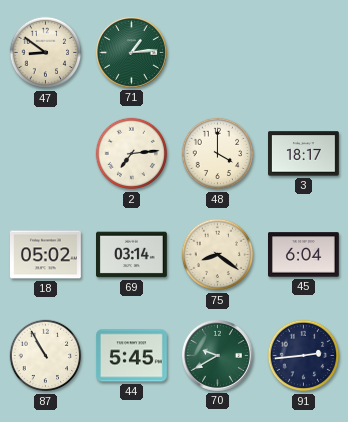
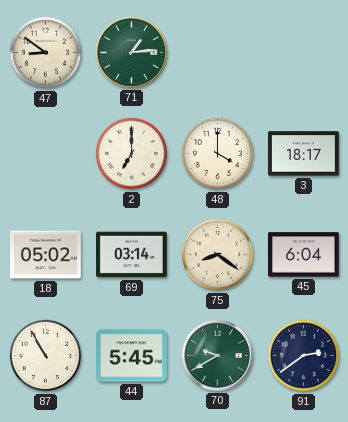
2: 7:14 -> 7:00 (132, 154)
91: 2:44 -> 2:39 (304, 356)
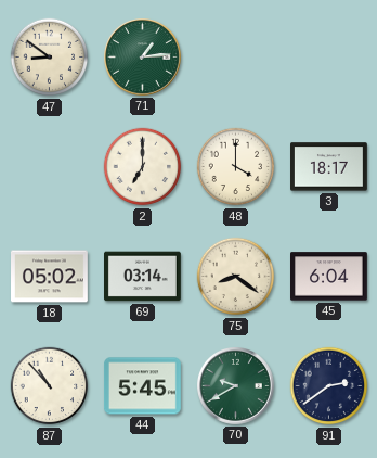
87: 10:55 -> 10:53 (50, 386)
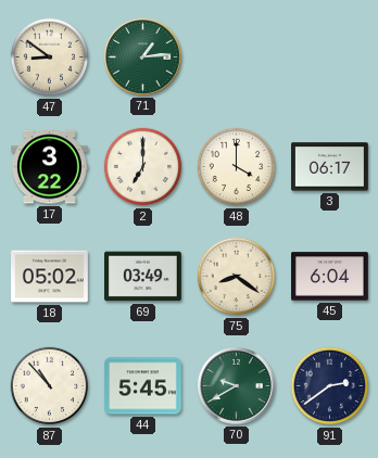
17: none -> 3:22 (50, 167)
3: 18:17 -> 06:17 (330, 167)
69: 03:14 -> 03:49 (143, 277)
